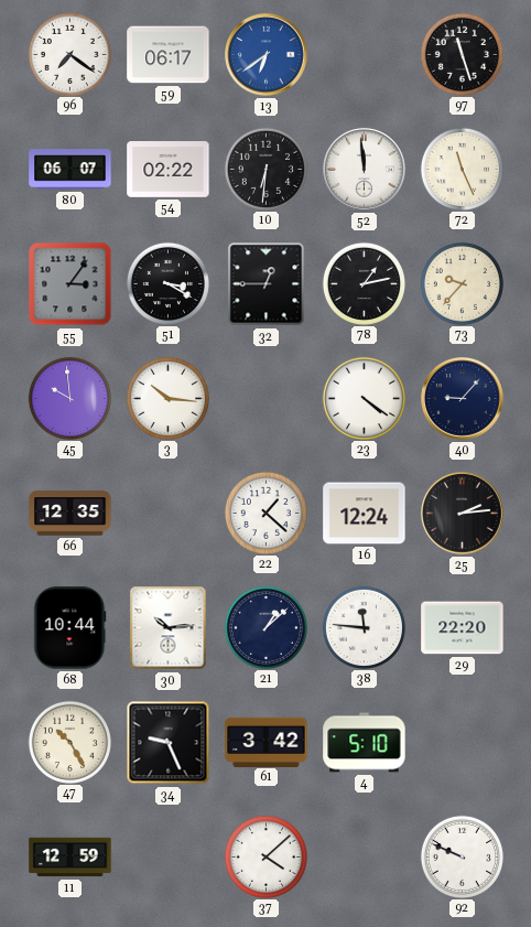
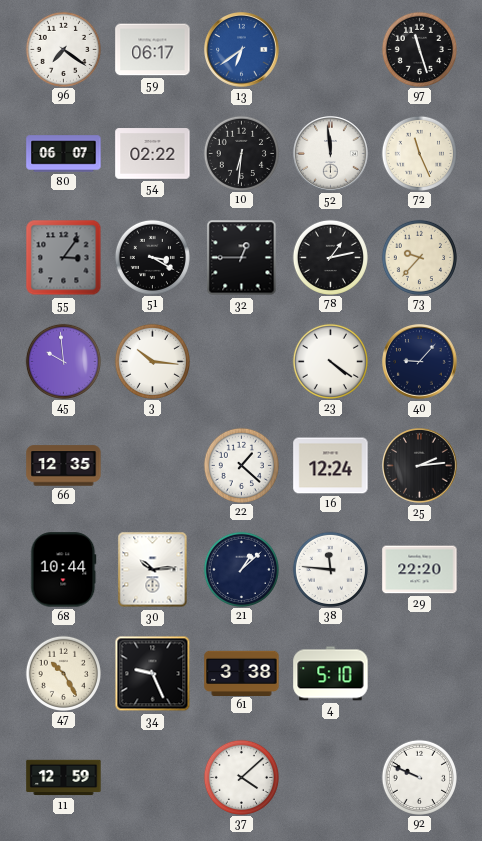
61: 3:42 -> 3:38 (242, 673)
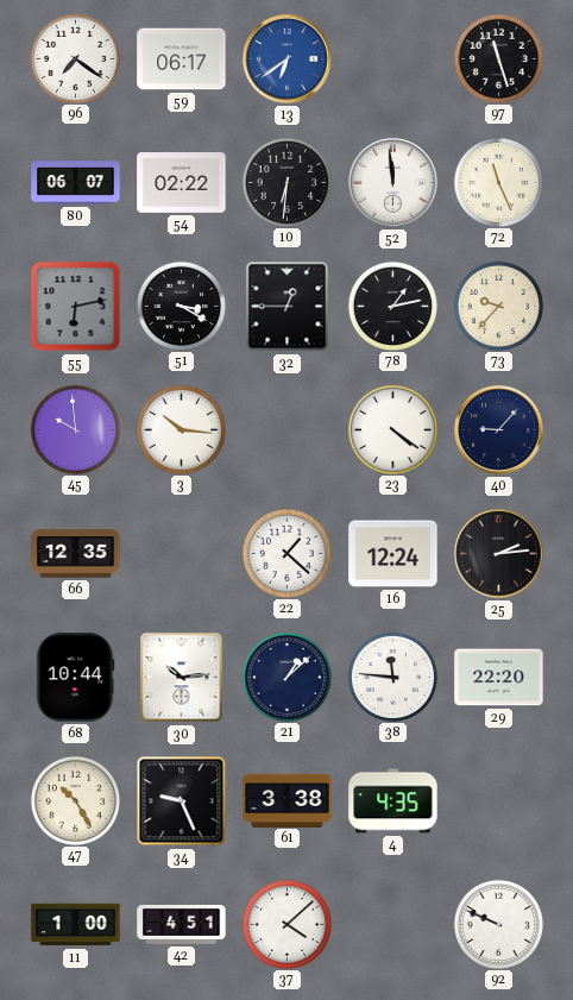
55: 3:06 -> 6:13 (76, 307)
4: 5:10 -> 4:35 (393, 801)
11: 12:59 -> 1:00 (76, 925)
42: none -> 4:51 (182, 925)
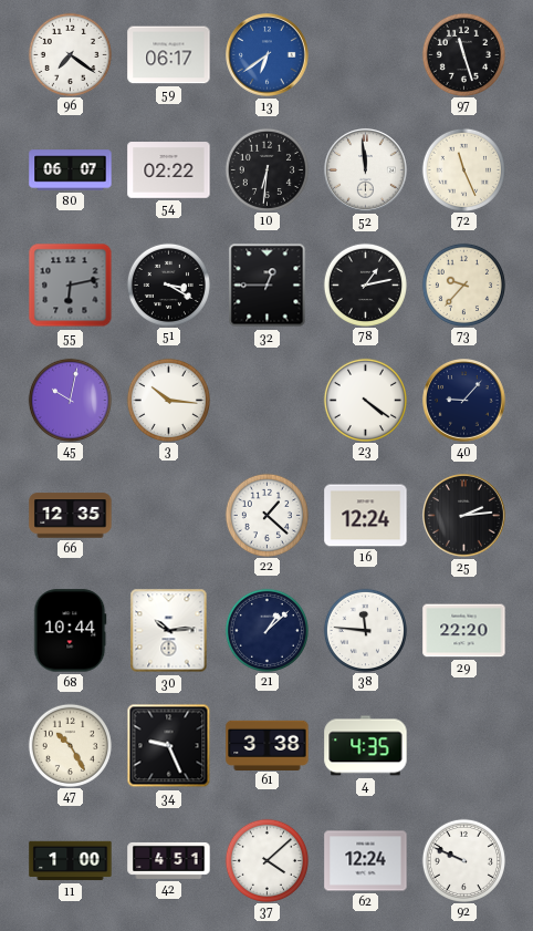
45: 9:59 -> 10:02 (70, 400)
62: none -> 12:24 (366, 861)
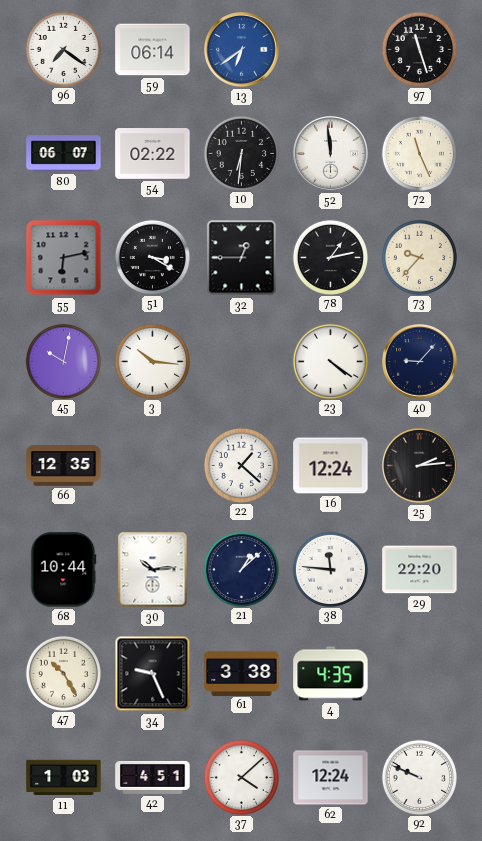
59: 06:17 -> 06:14 (153, 50)
11: 1:00 -> 1:03 (64, 778)
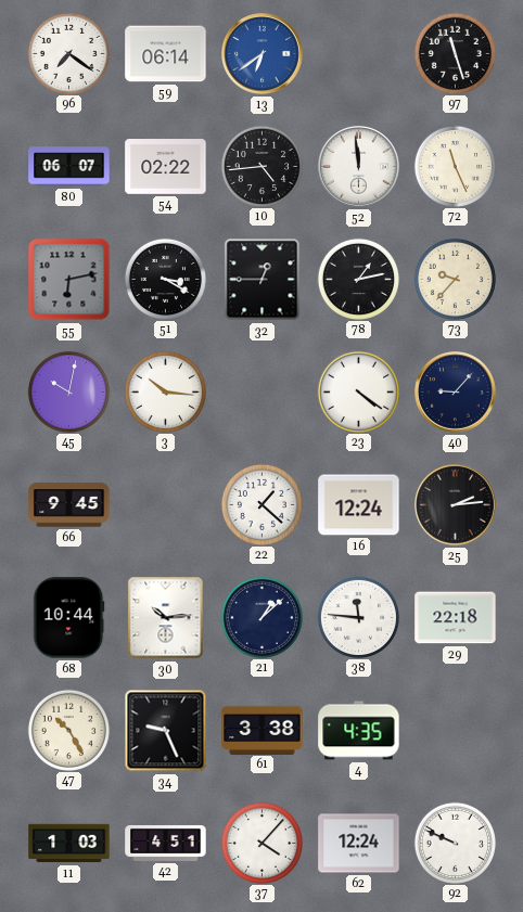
10: 6:31 -> 4:44 (261, 166)
66: 12:35 -> 9:45 (69, 505)
29: 22:20 -> 22:18 (456, 618)
37: 4:08 -> 4:07 (261, 843)
